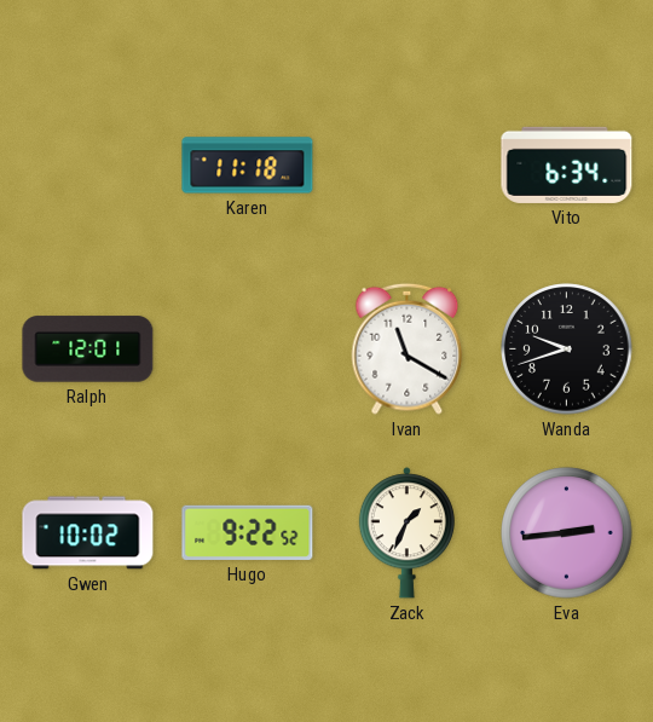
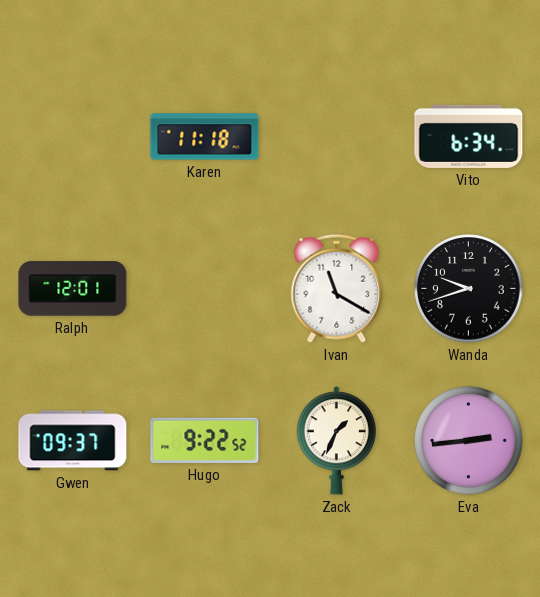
Gwen: 10:02 -> 09:37 (73, 441)
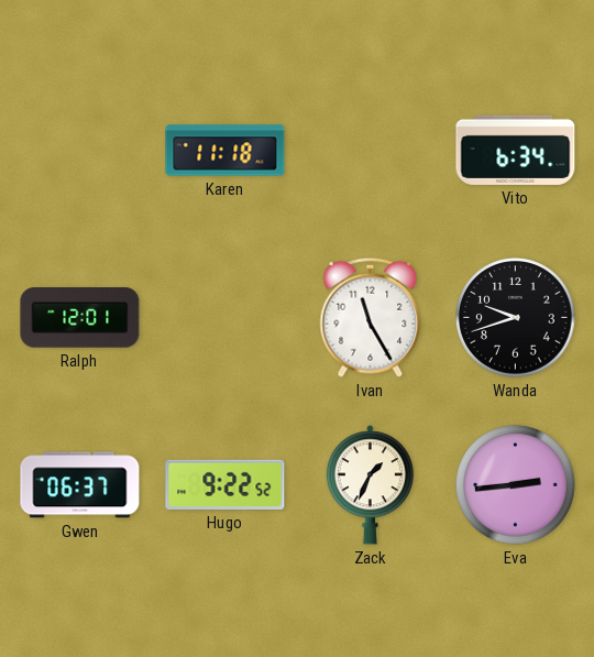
Ivan: 11:20 -> 11:25 (371, 317)
Gwen: 09:37 -> 06:37 (80, 485)
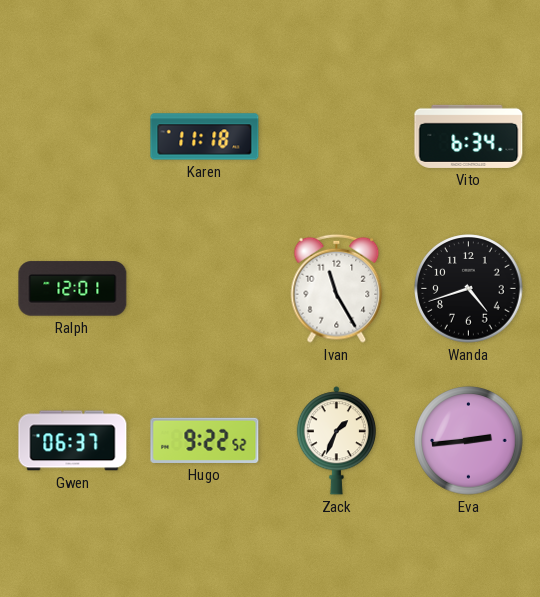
Wanda: 9:42 -> 4:42 (469, 289)
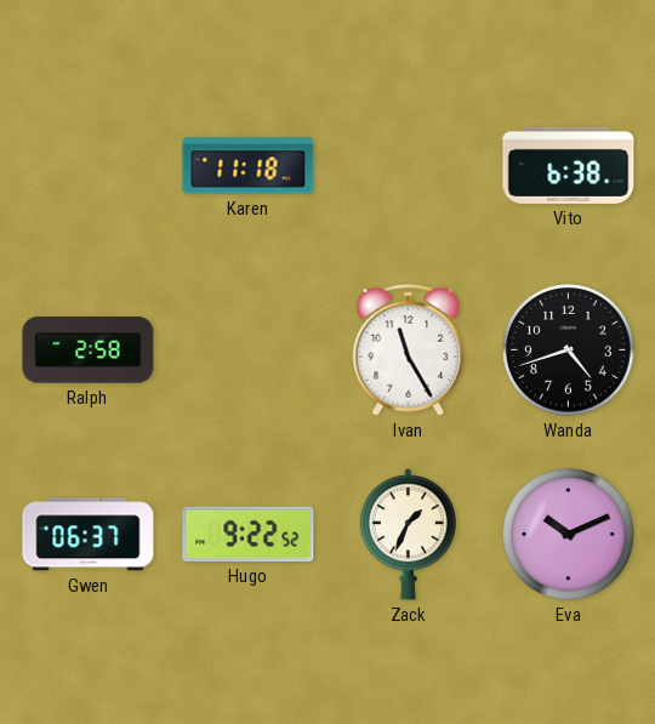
Vito: 6:34 -> 6:38 (569, 165)
Ralph: 12:01 -> 2:58 (89, 350)
Eva: 2:44 -> 10:11 (569, 535)
